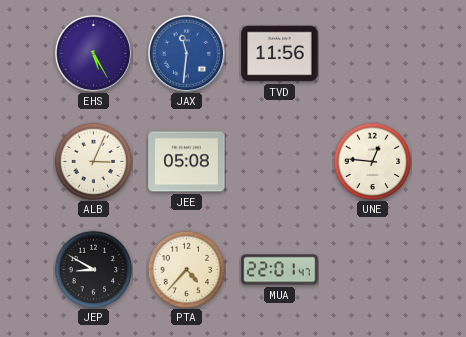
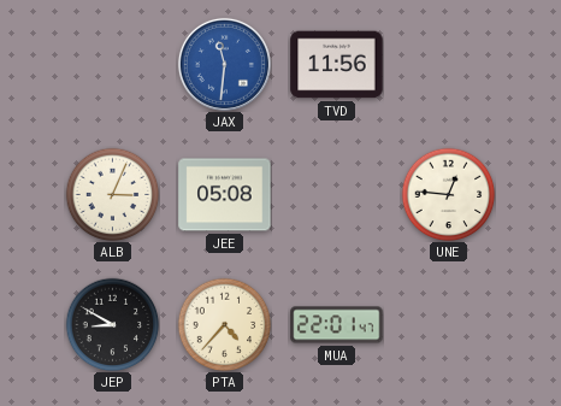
EHS: 5:25 -> none (93, 53)
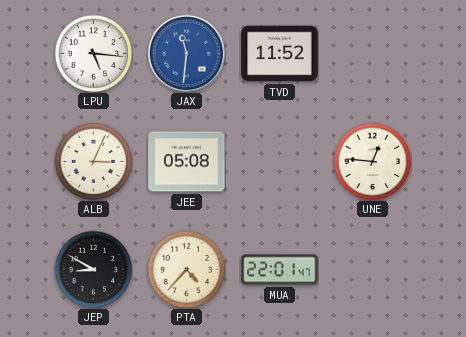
LPU: none -> 5:16 (93, 53)
TVD: 11:56 -> 11:52 (280, 54)
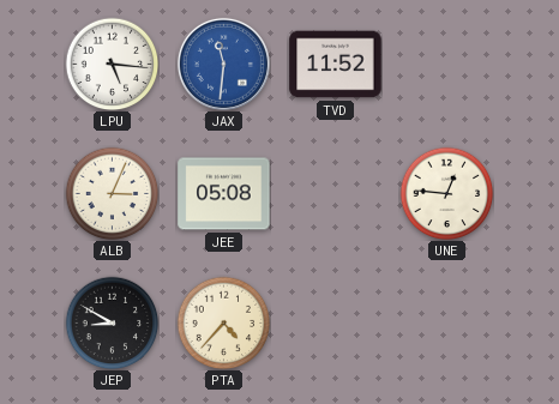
MUA: 22:01 -> none (280, 270)
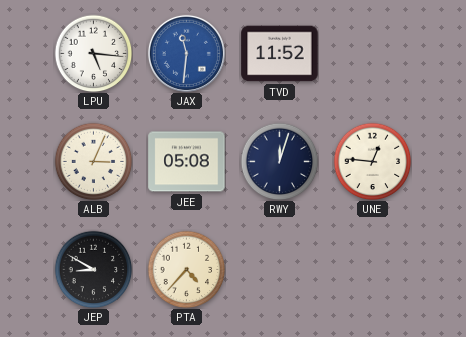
RWY: none -> 12:03 (279, 161)
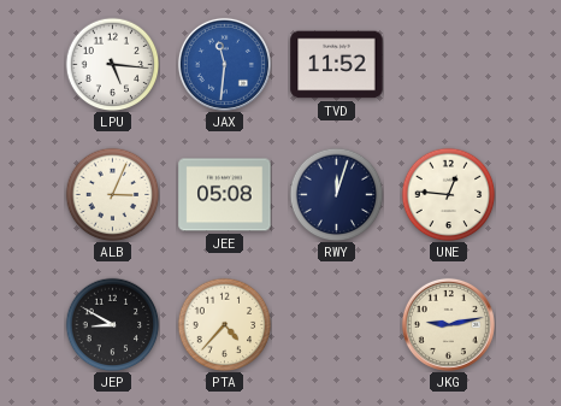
JKG: none -> 9:13 (448, 324)
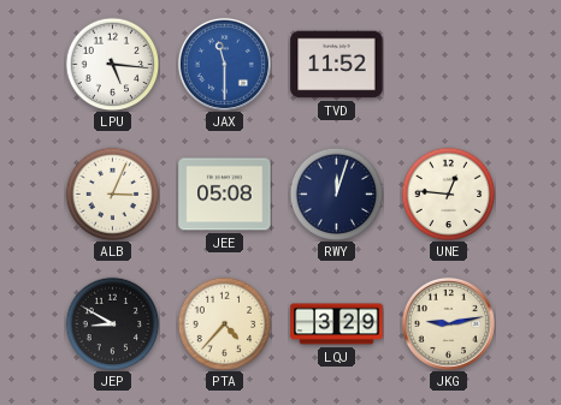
JAX: 11:31 -> 11:30 (224, 64)
LQJ: none -> 3:29 (337, 324)
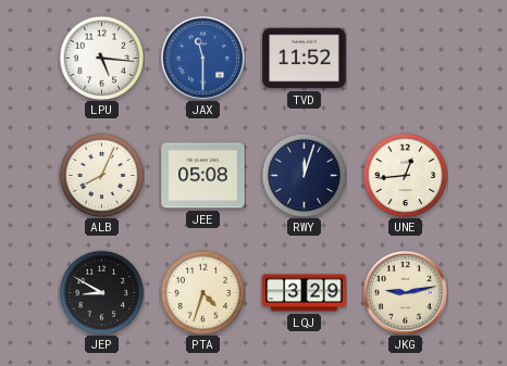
ALB: 3:04 -> 8:04 (101, 175)
UNE: 12:46 -> 12:44 (405, 175)
PTA: 4:37 -> 4:33 (202, 292)
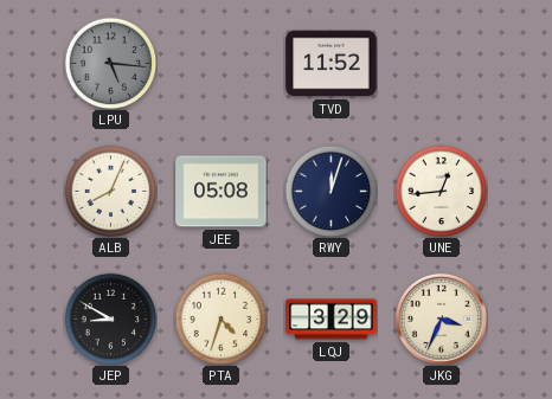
LPU dial: white -> grey (110, 63)
JAX: 11:30 -> none (202, 58)
JKG: 9:13 -> 3:34 (441, 318)
